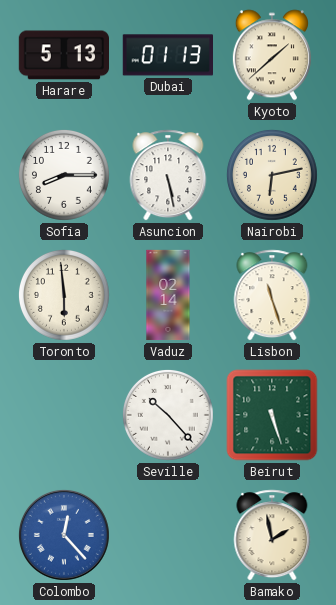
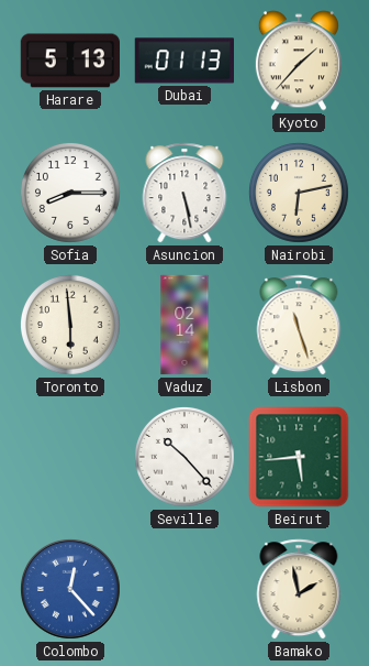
Kyoto: 1:38 -> 1:37 (299, 61)
Beirut: 5:27 -> 5:44 (299, 457)
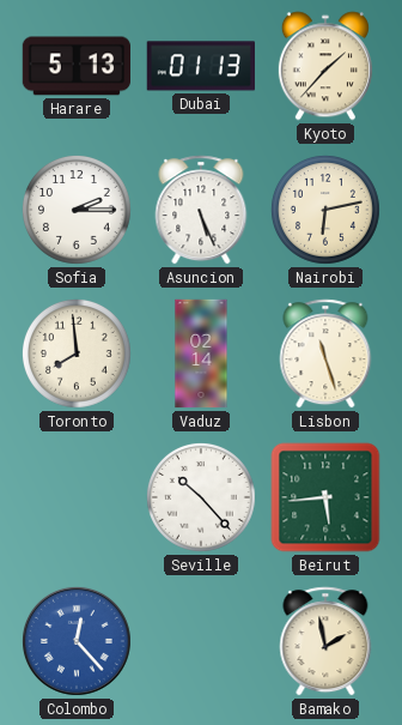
Sofia: 8:15 -> 2:15 (77, 210)
Asuncion: 5:28 -> 5:26 (201, 210)
Toronto: 5:59 -> 7:59 (77, 354)
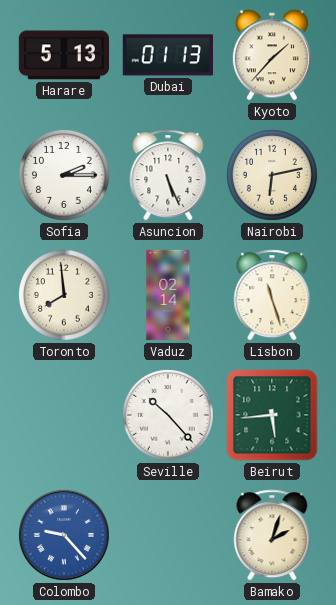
Colombo: 12:23 -> 9:23 (64, 535)
Bamako: 1:58 -> 2:03 (272, 535)
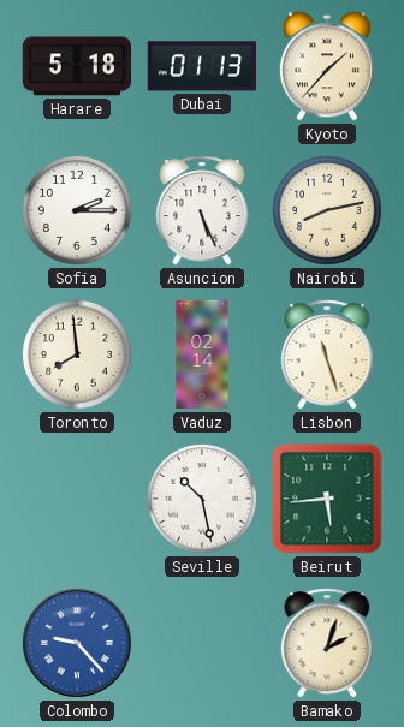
Harare: 5:13 -> 5:18 (76, 66)
Nairobi: 6:13 -> 8:13 (327, 210)
Seville: 10:23 -> 10:28 (202, 499)
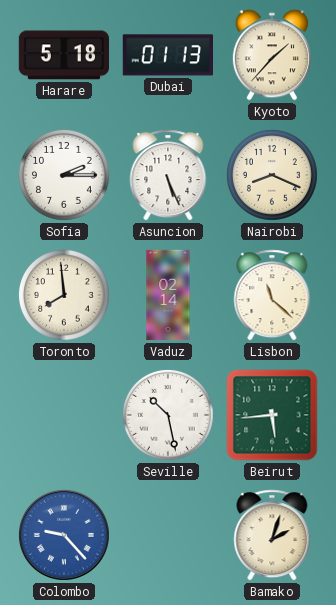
Nairobi: 8:13 -> 8:19 (272, 175)
Lisbon: 11:27 -> 11:22 (272, 295)
